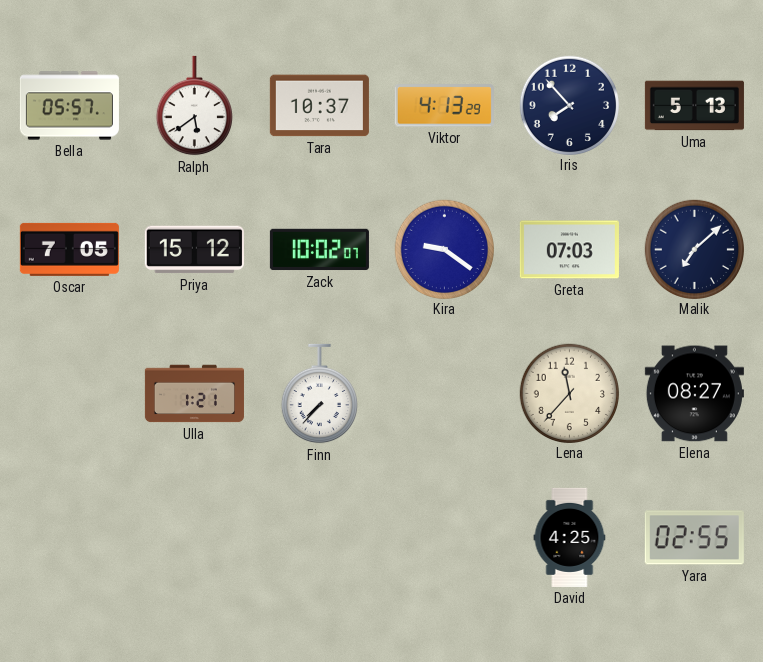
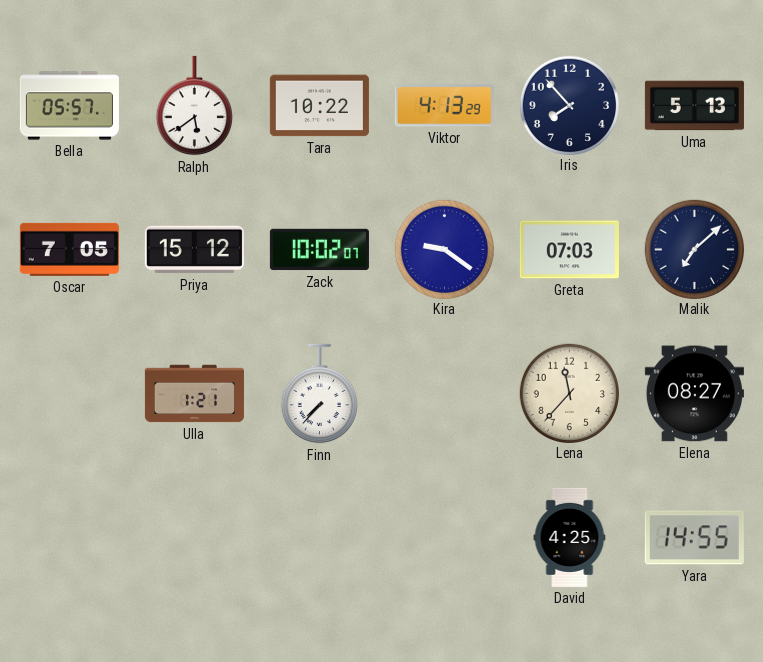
Tara: 10:37 -> 10:22 (319, 106)
Yara: 02:55 -> 14:55 (694, 538)
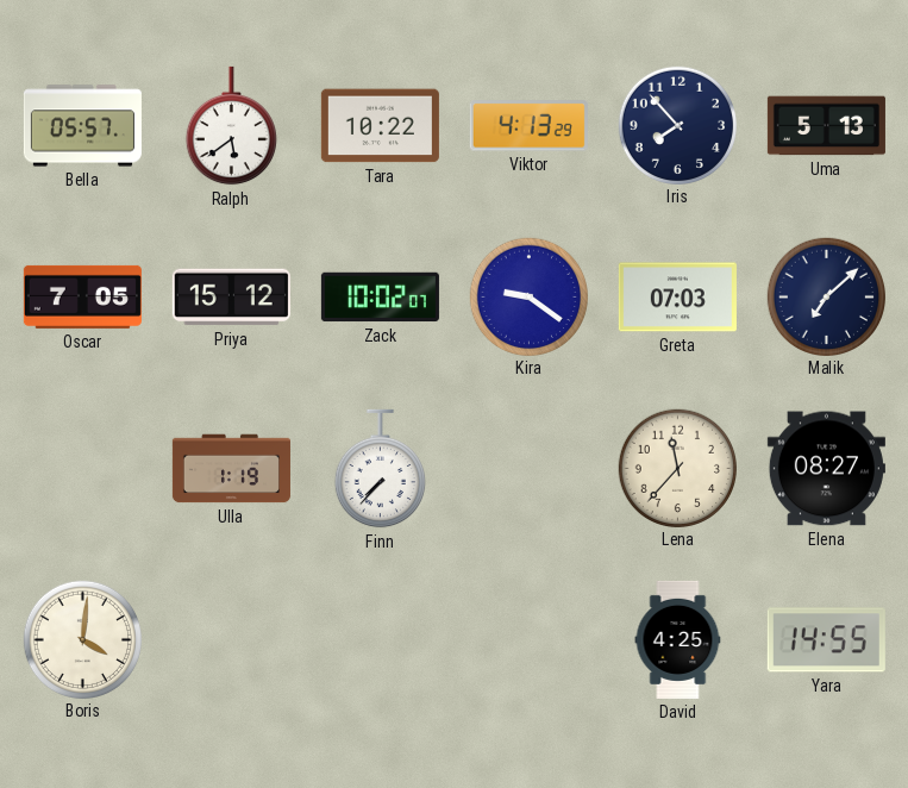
Ulla: 1:21 -> 1:19 (231, 469)
Boris: none -> 4:01 (82, 639)
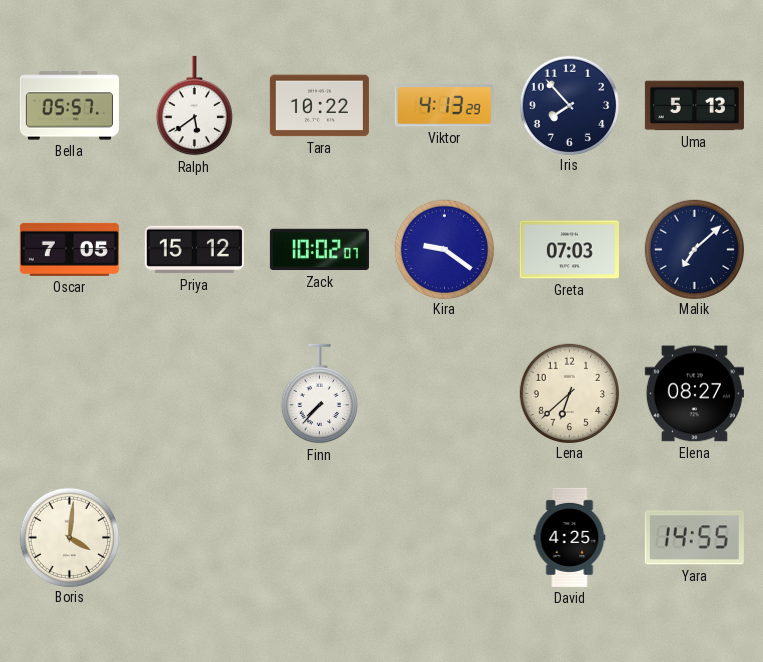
Ulla: 1:19 -> none (231, 469)
Lena: 11:37 -> 6:38 (569, 393)
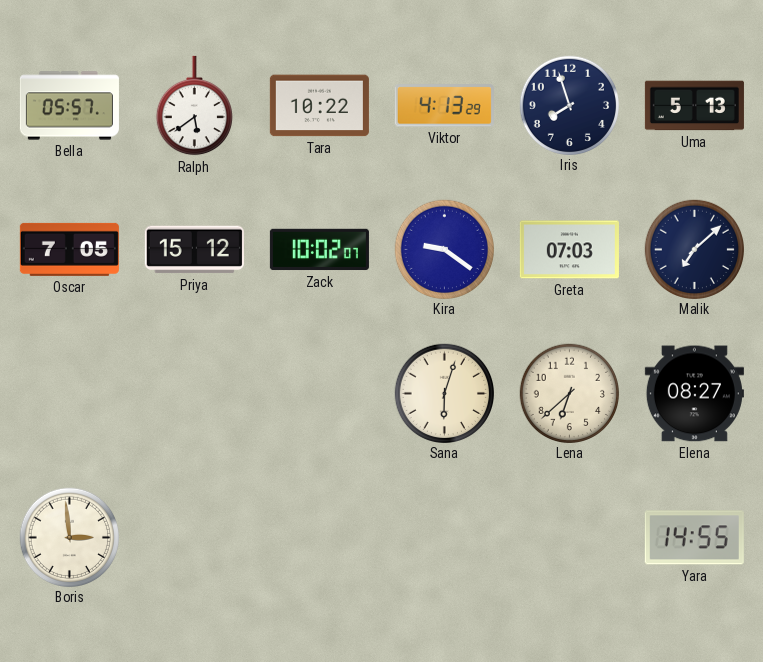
Iris: 7:53 -> 7:57 (569, 105)
Finn: 7:37 -> none (319, 394)
Sana: none -> 6:03 (444, 393)
Boris: 4:01 -> 2:59 (69, 537)
David: 4:25 -> none (570, 537)
